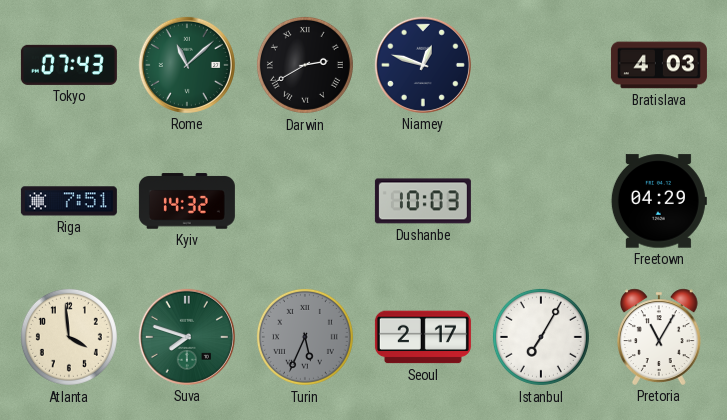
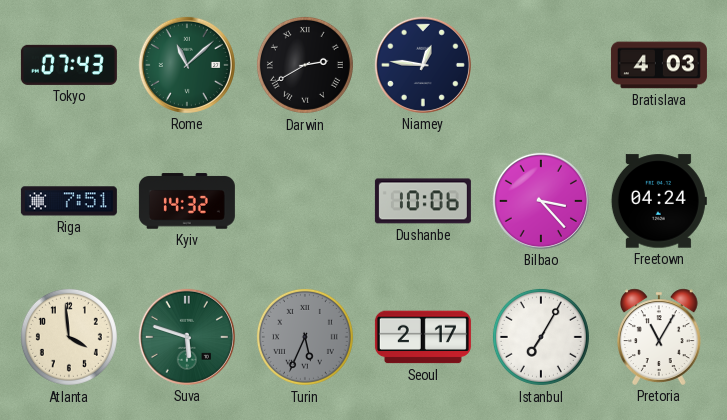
Niamey: 12:48 -> 12:46 (423, 65)
Dushanbe: 10:03 -> 10:06 (423, 201)
Bilbao: none -> 3:23 (541, 201)
Freetown: 04:29 -> 04:24 (659, 201)
Suva: 7:48 -> 5:48 (187, 337)
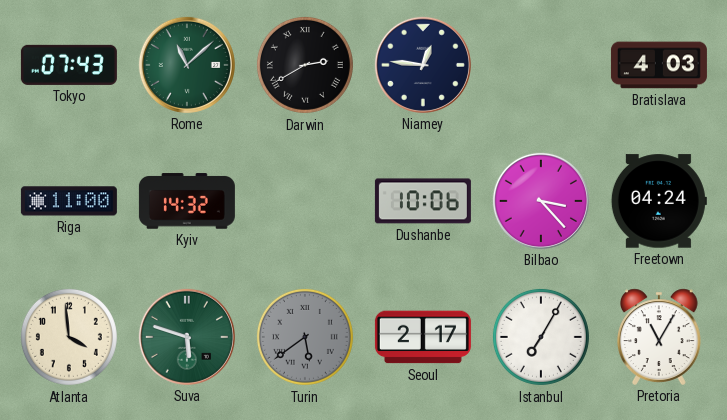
Riga: 7:51 -> 11:00 (69, 201)
Turin: 5:34 -> 5:39 (305, 337)
